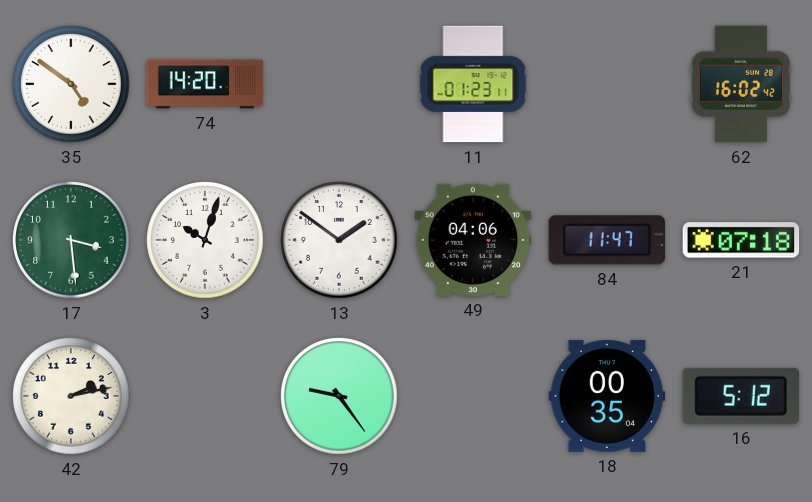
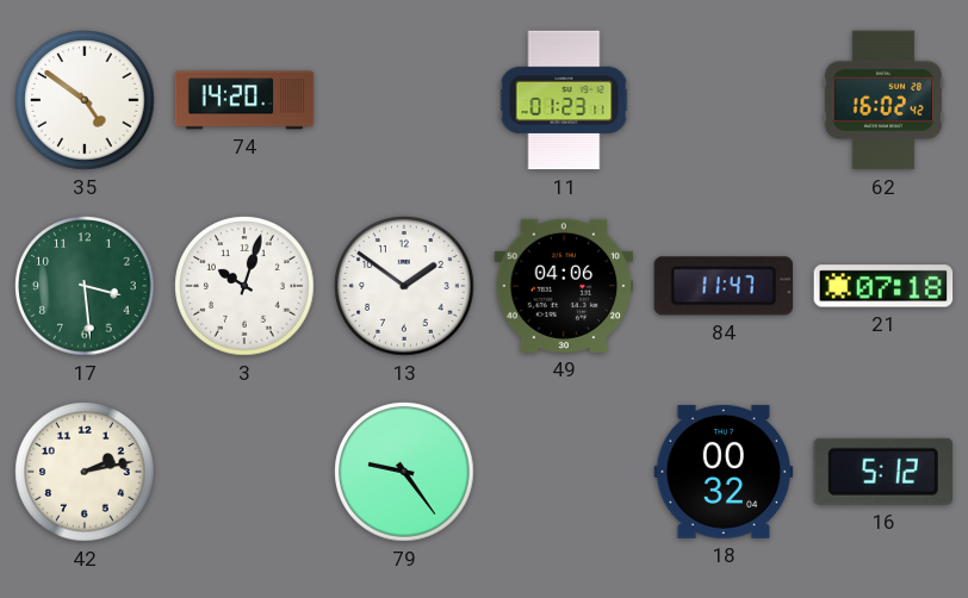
18: 00:35 -> 00:32 (724, 472)
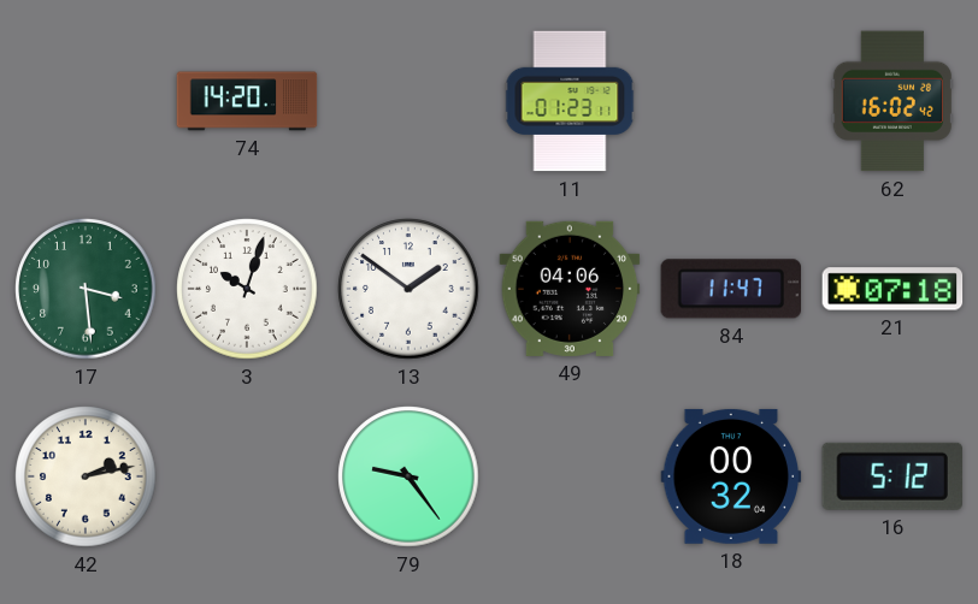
35: 4:51 -> none (85, 100)
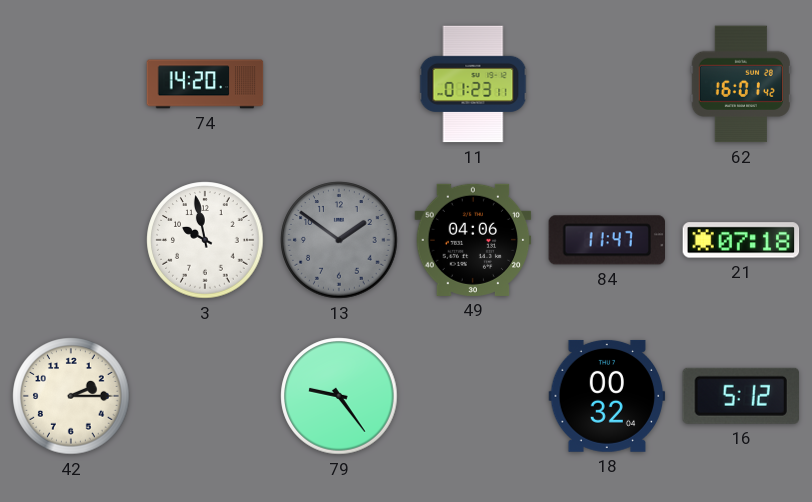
62: 16:02 -> 16:01 (741, 84)
17: 3:29 -> none (86, 289)
3: 10:03 -> 9:58 (205, 240)
13 dial: white -> grey (339, 240)
42: 2:13 -> 2:15 (71, 396)
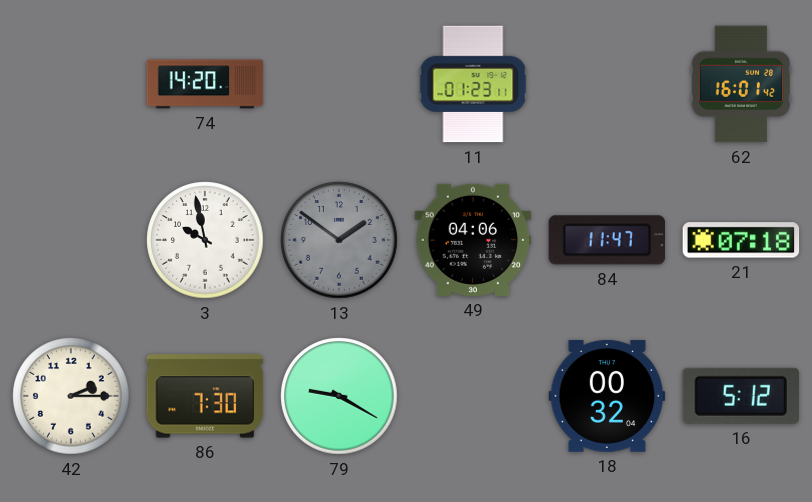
86: none -> 7:30 (205, 396)
79: 9:24 -> 9:20 (339, 396)
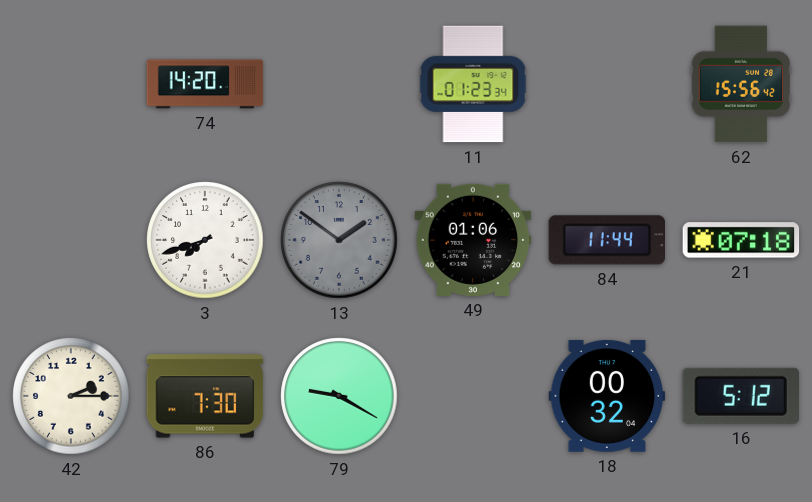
11: 01:23:11 -> 01:23:34 (473, 84)
62: 16:01 -> 15:56 (741, 84)
3: 9:58 -> 7:42 (205, 240)
49: 04:06 -> 01:06 (473, 240)
84: 11:47 -> 11:44 (607, 240)
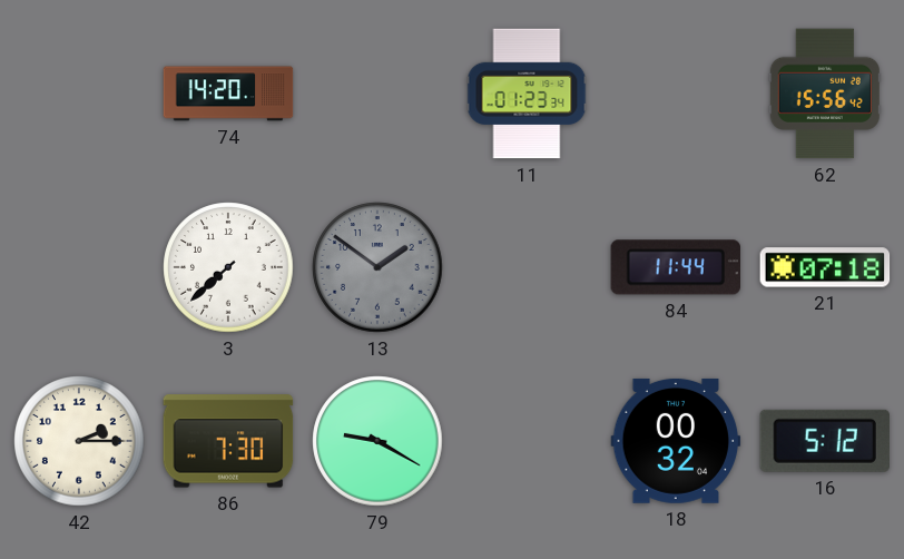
3: 7:42 -> 7:38 (228, 267)
49: 01:06 -> none (473, 240)
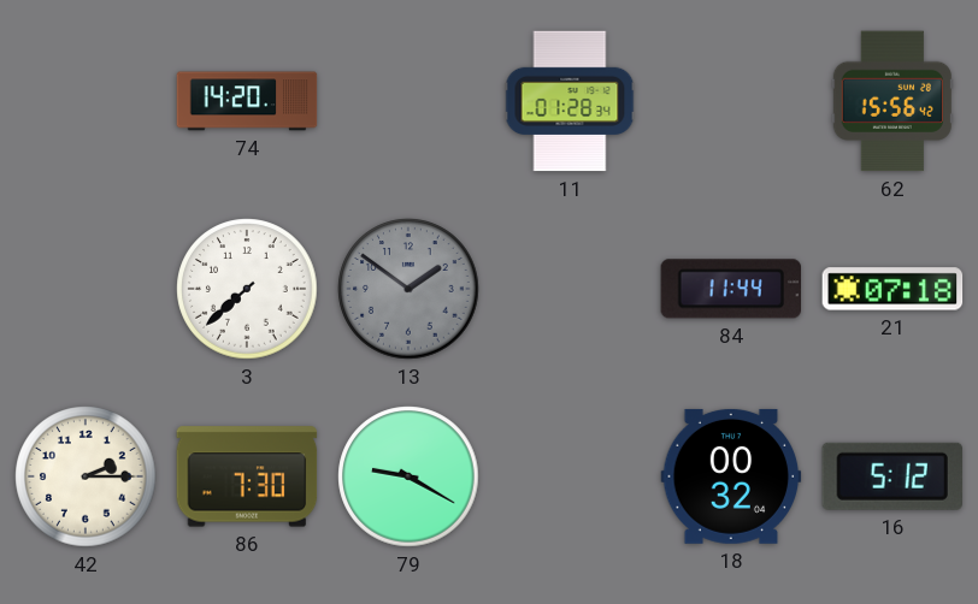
11: 01:23 -> 01:28 (570, 101)
